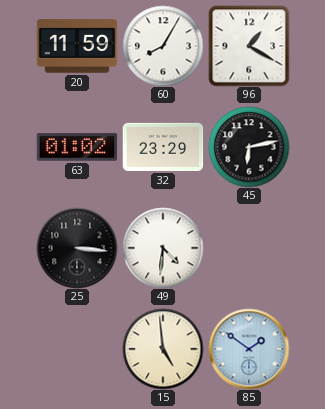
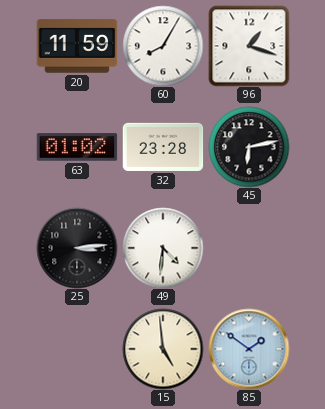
96: 1:20 -> 1:18 (249, 46)
32: 23:29 -> 23:28 (163, 147)
25: 3:16 -> 3:14 (77, 248)
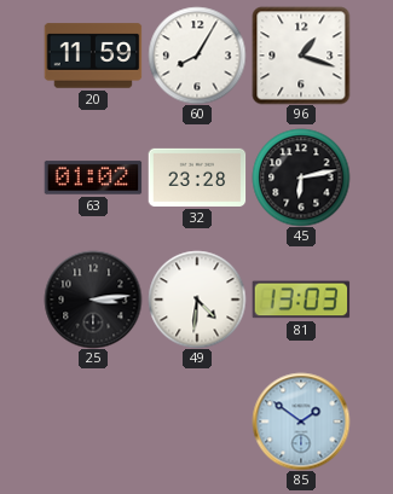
81: none -> 13:03 (301, 300)
15: 4:59 -> none (163, 349)
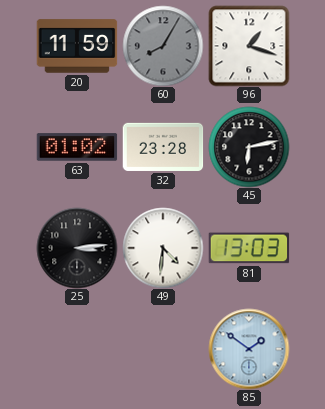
60 dial: white -> grey (163, 46)
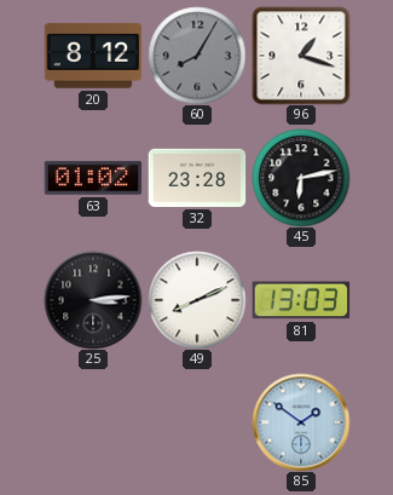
20: 11:59 -> 8:12 (93, 56)
49: 4:31 -> 8:11 (197, 300)
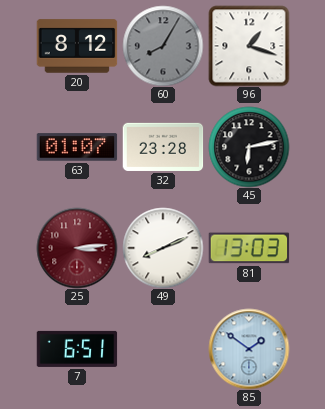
63: 01:02 -> 01:07 (77, 147)
25 dial: black -> burgundy (77, 248)
7: none -> 6:51 (77, 349)
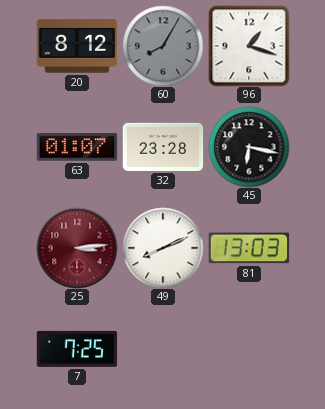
45: 6:13 -> 6:17 (249, 147)
7: 6:51 -> 7:25 (77, 349)
85: 1:51 -> none (249, 349)
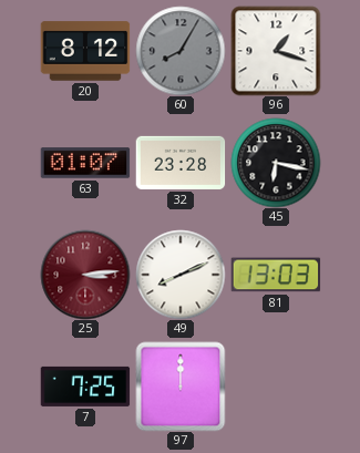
97: none -> 12:00 (181, 387)
